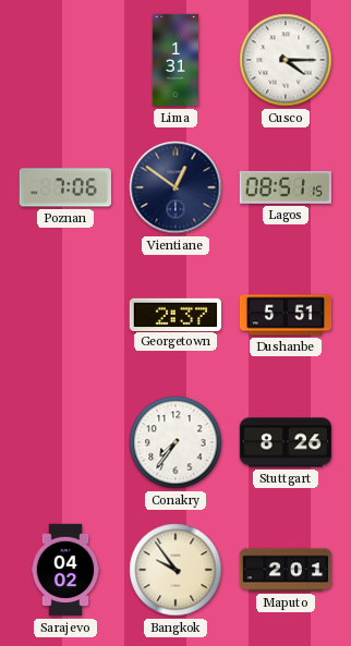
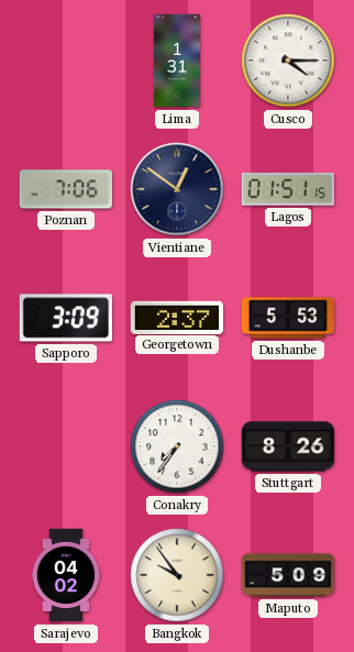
Lagos: 08:51 -> 01:51 (287, 189)
Sapporo: none -> 3:09 (65, 318)
Dushanbe: 5:51 -> 5:53 (288, 318)
Maputo: 2:01 -> 5:09 (288, 575)
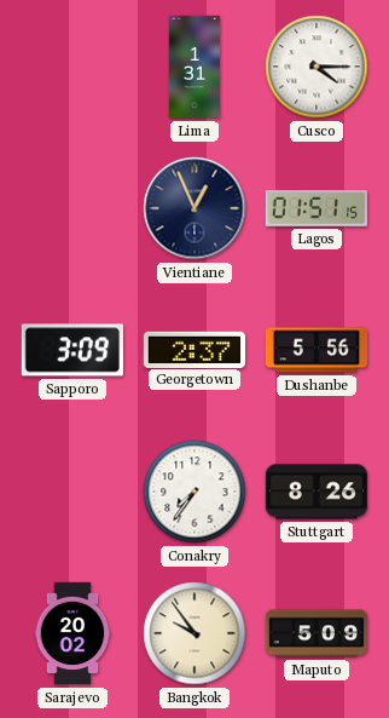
Poznan: 7:06 -> none (66, 189)
Vientiane: 12:51 -> 12:56 (194, 208)
Dushanbe: 5:53 -> 5:56 (317, 350)
Sarajevo: 04:02 -> 20:02 (72, 633)
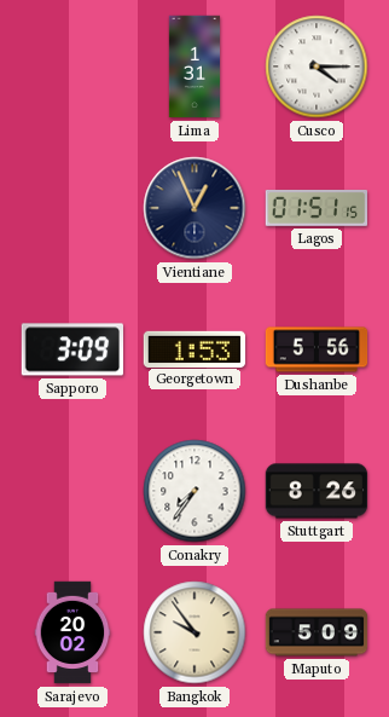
Georgetown: 2:37 -> 1:53 (194, 348)
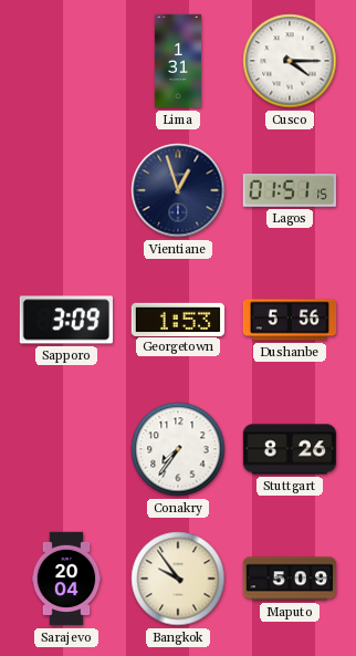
Vientiane: 12:56 -> 12:57 (178, 190)
Sarajevo: 20:02 -> 20:04 (66, 579)
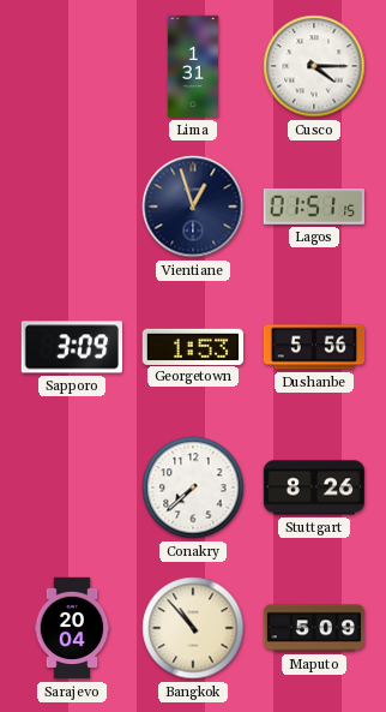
Conakry: 7:36 -> 7:38 (193, 487)
Bangkok: 9:54 -> 10:53 (193, 628)
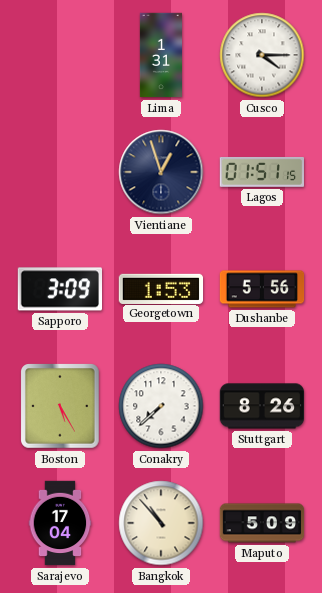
Boston: none -> 5:25 (61, 406)
Sarajevo: 20:04 -> 17:04 (60, 523)
